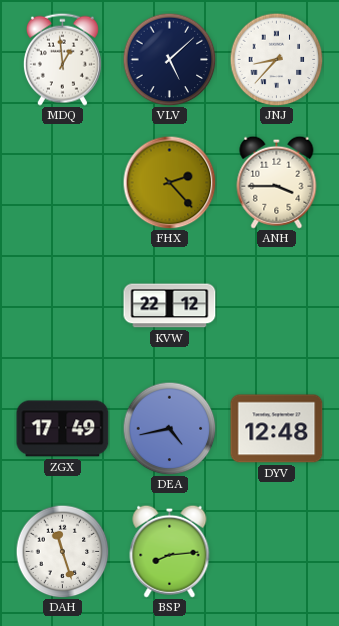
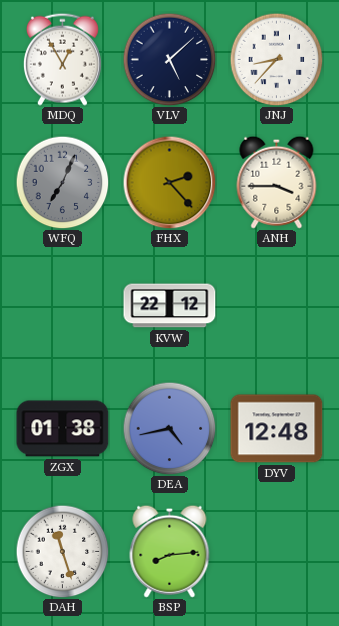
MDQ: 12:59 -> 12:55 (62, 59)
WFQ: none -> 7:04 (62, 182)
ZGX: 17:49 -> 01:38 (63, 429)
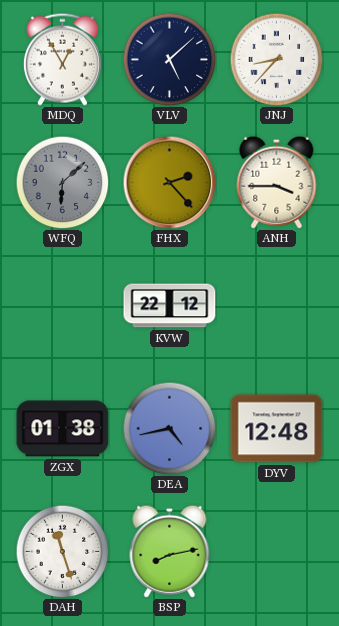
WFQ: 7:04 -> 6:08 (62, 182)
BSP: 8:14 -> 8:13 (170, 551)
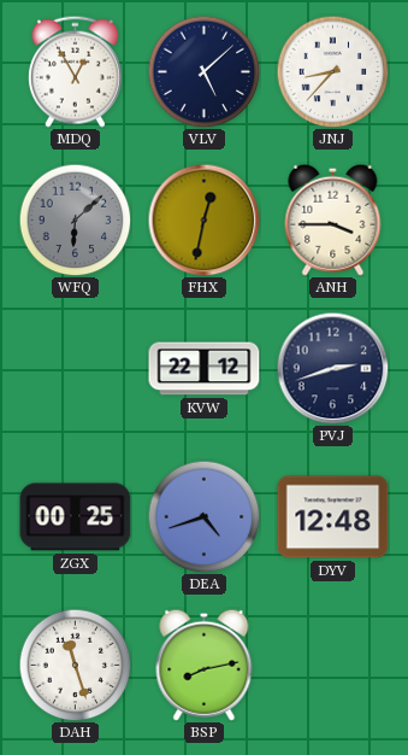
FHX: 2:23 -> 12:32 (203, 220)
PVJ: none -> 2:42 (332, 368)
ZGX: 01:38 -> 00:25 (76, 517)
DEA: 4:43 -> 4:42 (203, 516)
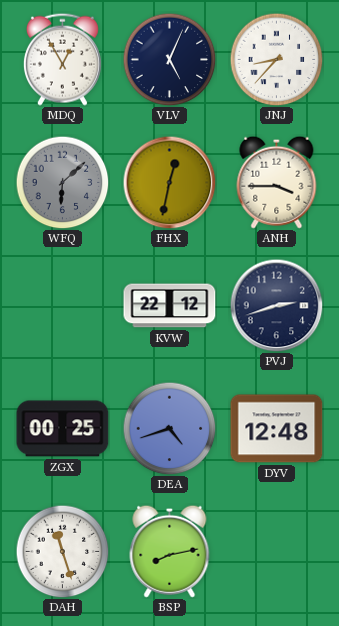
VLV: 5:08 -> 5:04 (169, 59)
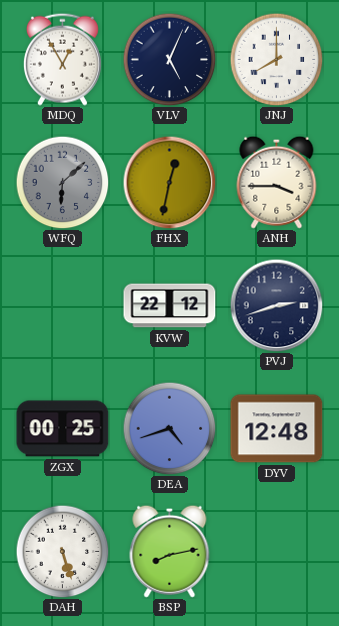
JNJ: 8:37 -> 8:00 (276, 59)
DAH: 11:27 -> 5:27 (62, 551)
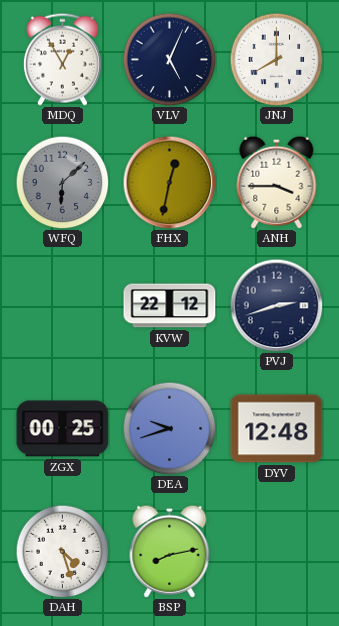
DEA: 4:42 -> 9:42 (169, 428)
DAH: 5:27 -> 4:27 (62, 551)
